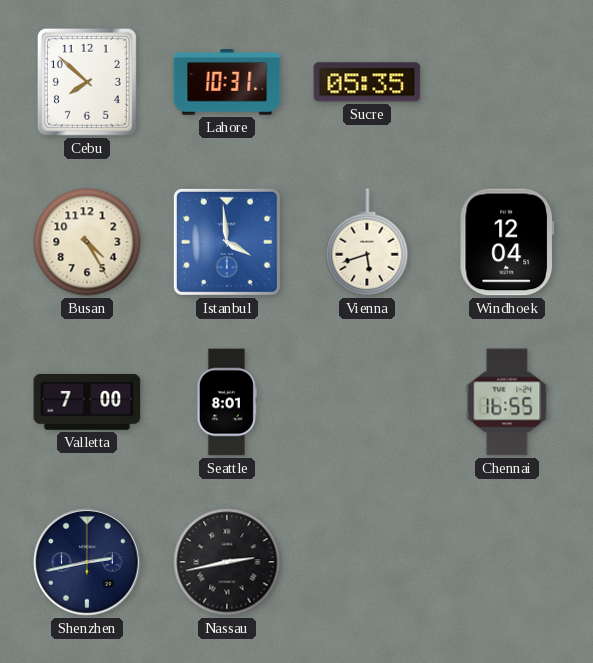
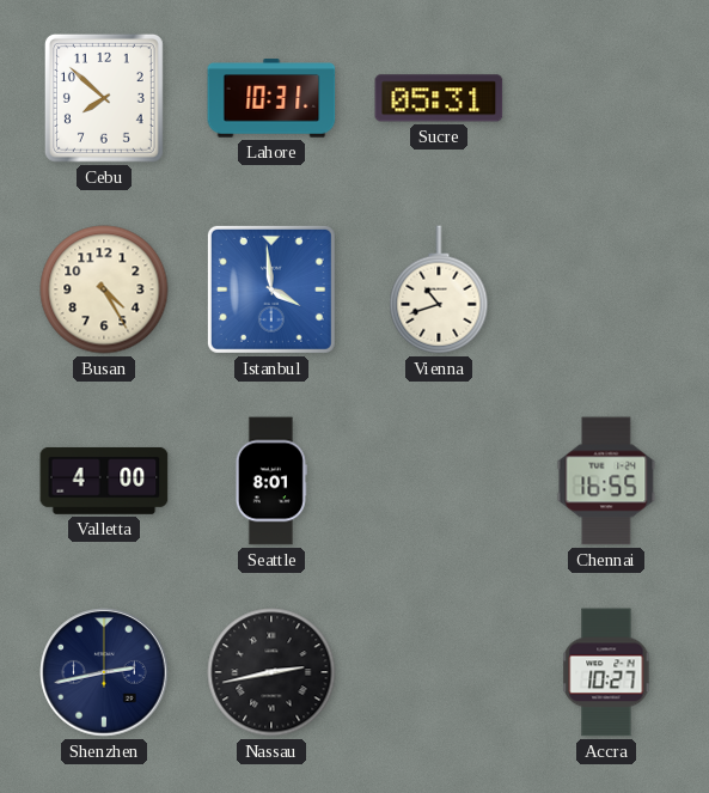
Sucre: 05:35 -> 05:31 (439, 98)
Vienna: 5:42 -> 10:42 (439, 289)
Windhoek: 12:04 -> none (507, 242)
Valletta: 7:00 -> 4:00 (104, 481)
Accra: none -> 10:27 (606, 672)
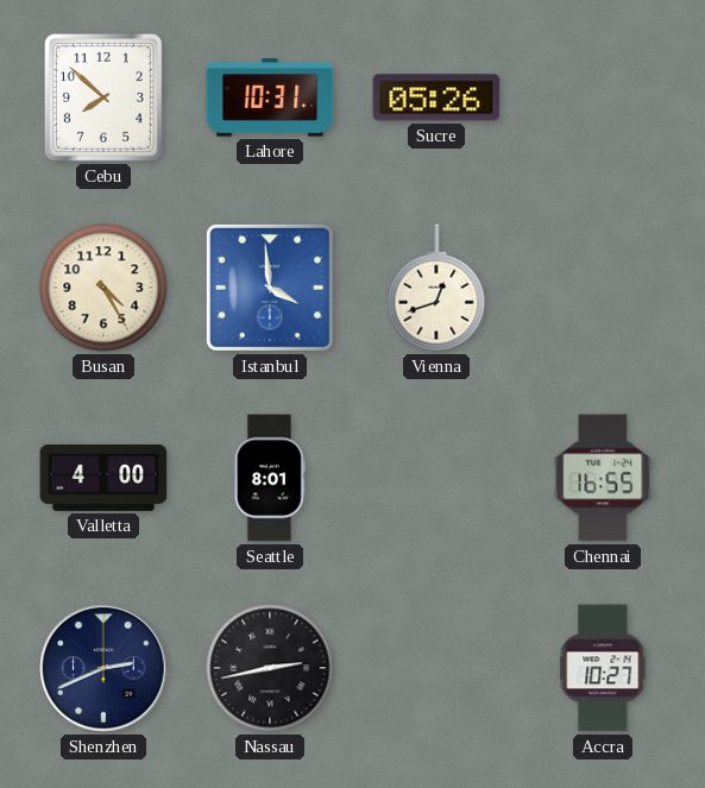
Sucre: 05:31 -> 05:26 (436, 97)
Vienna: 10:42 -> 12:42 (436, 288)
Shenzhen: 2:43 -> 2:41 (103, 668)
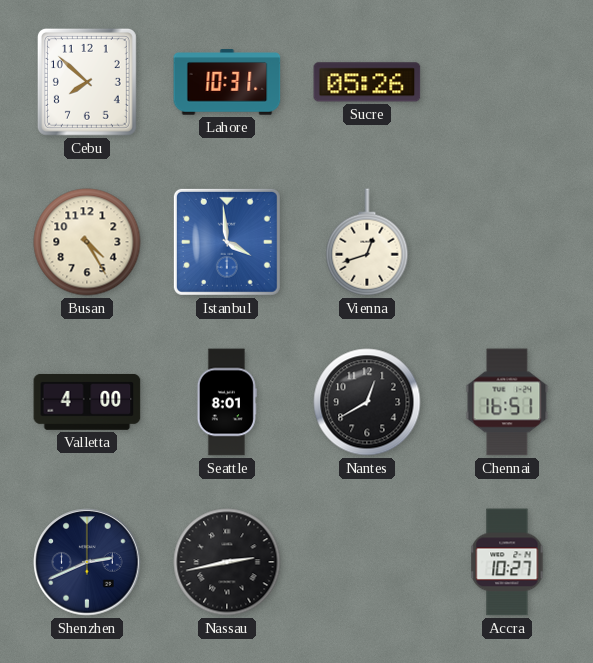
Nantes: none -> 12:40 (367, 402)
Chennai: 16:55 -> 16:51 (507, 402)
